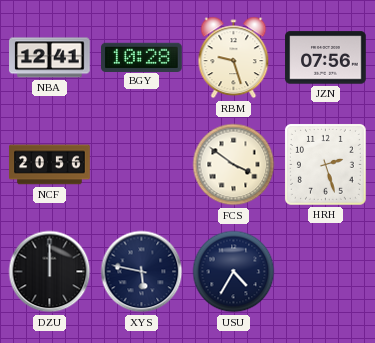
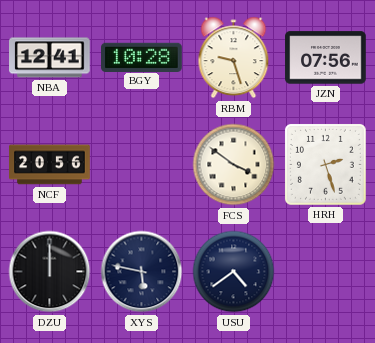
USU: 4:35 -> 4:39 (234, 272)
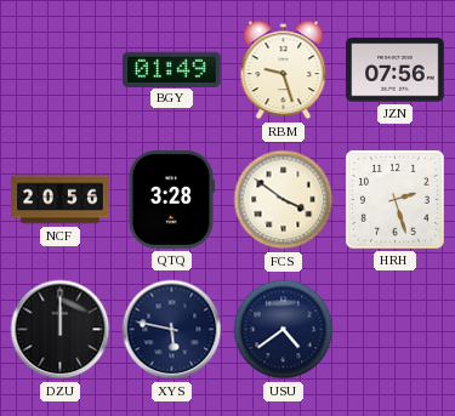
NBA: 12:41 -> none (50, 58)
BGY: 10:28 -> 01:49 (172, 69)
QTQ: none -> 3:28 (171, 200)
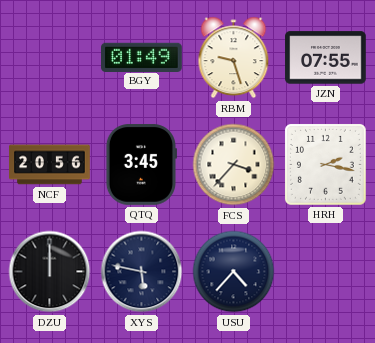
JZN: 07:56 -> 07:55 (326, 58)
QTQ: 3:28 -> 3:45 (141, 165)
FCS: 3:51 -> 3:37 (234, 165)
HRH: 2:27 -> 2:17 (325, 164)
USU: 4:39 -> 4:37 (234, 272)
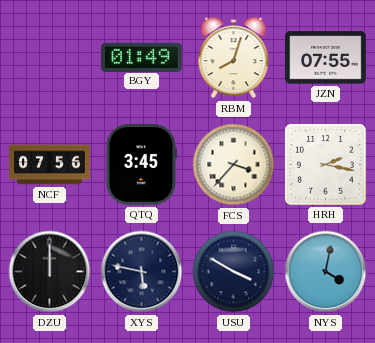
RBM: 9:27 -> 8:03 (234, 58)
NCF: 20:56 -> 07:56 (50, 165)
USU: 4:37 -> 3:50 (234, 272)
NYS: none -> 4:02 (326, 272)
